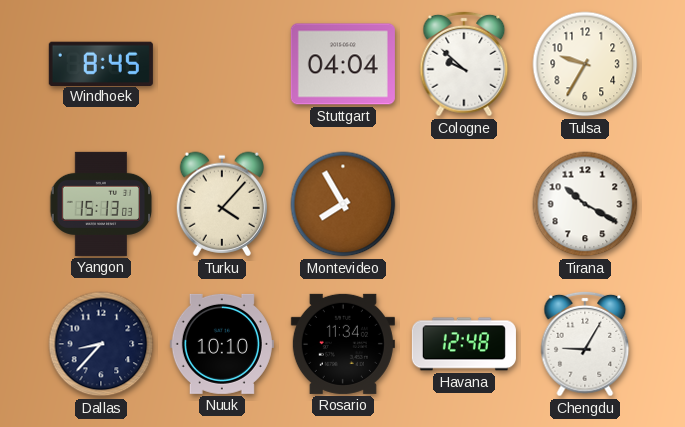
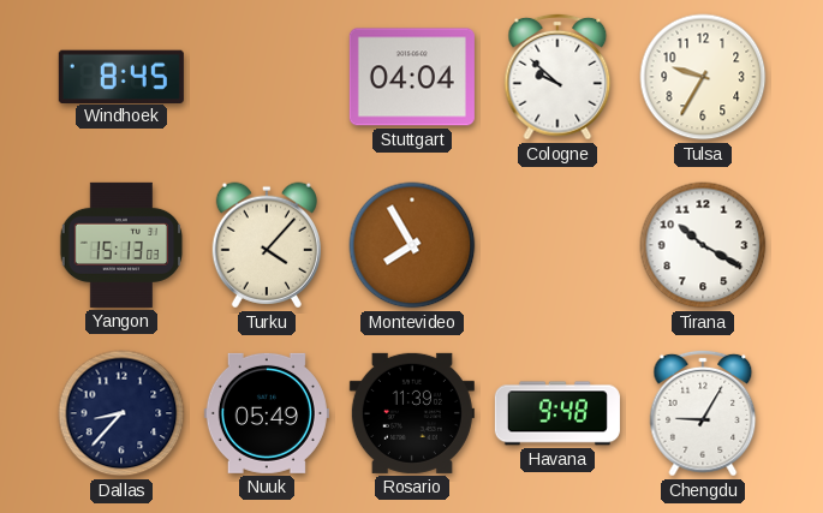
Nuuk: 10:10 -> 05:49 (267, 413)
Rosario: 11:34 -> 11:39 (412, 413)
Havana: 12:48 -> 9:48 (557, 413)
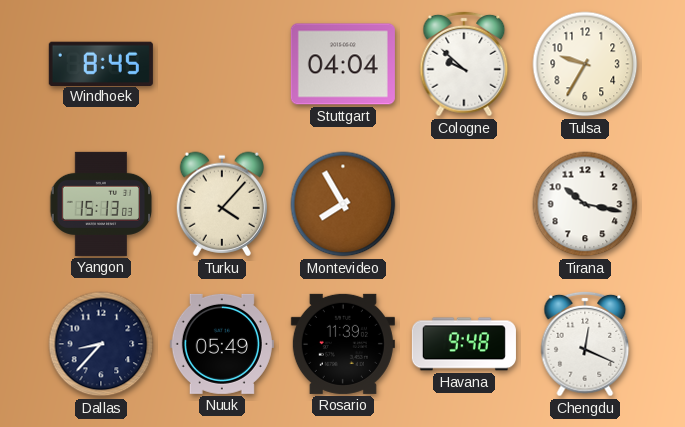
Tirana: 10:20 -> 10:17 (585, 204)
Chengdu: 9:05 -> 12:19 (585, 344)
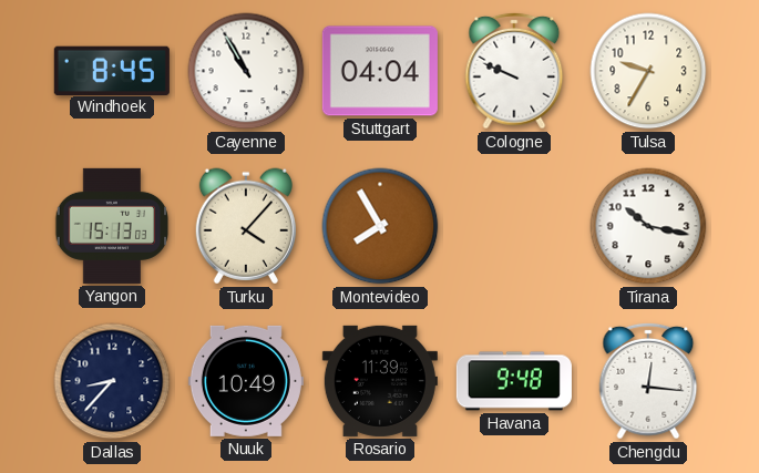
Cayenne: none -> 10:55 (246, 71)
Cologne: 9:52 -> 9:49 (514, 71)
Nuuk: 05:49 -> 10:49 (246, 381)
Chengdu: 12:19 -> 12:16 (648, 381)
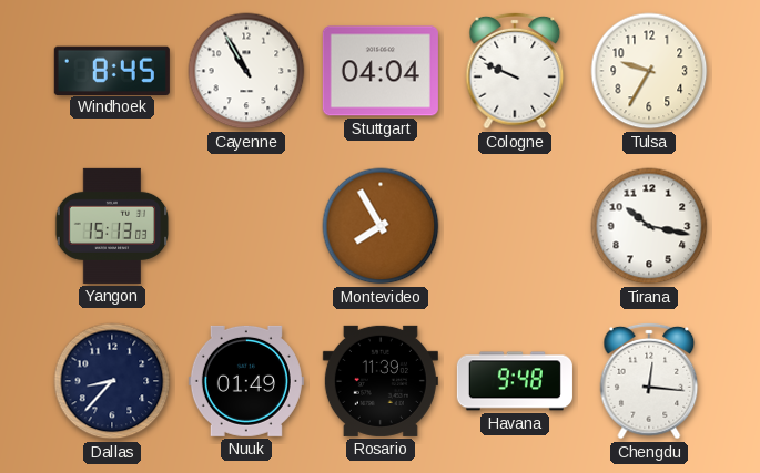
Turku: 4:07 -> none (246, 226)
Nuuk: 10:49 -> 01:49 (246, 381)
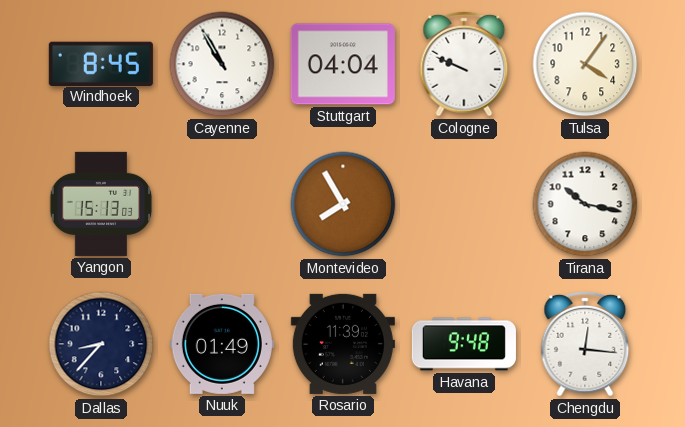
Tulsa: 9:35 -> 4:06 (585, 64)
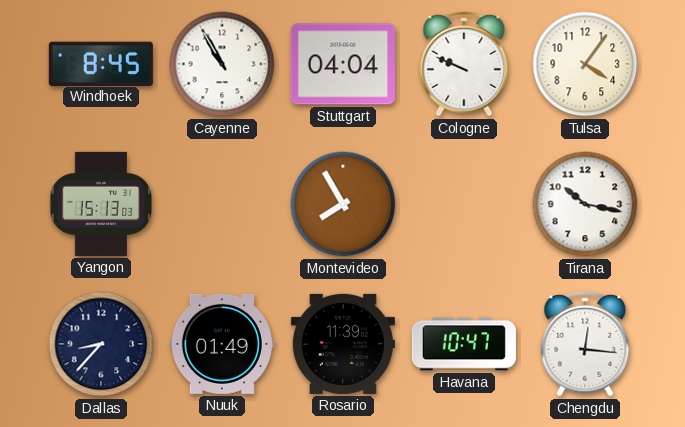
Havana: 9:48 -> 10:47 (464, 344)
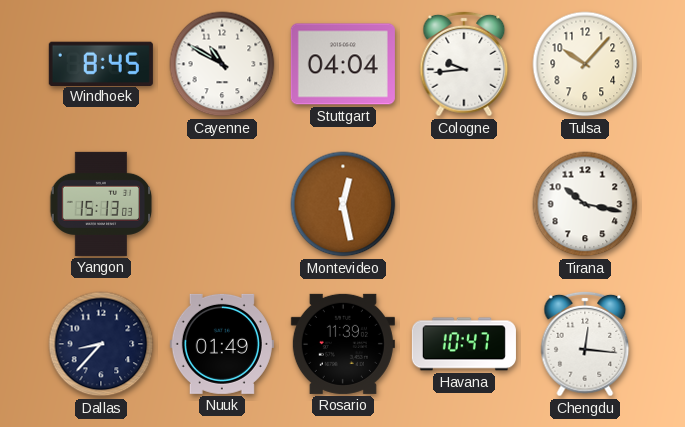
Cayenne: 10:55 -> 10:50 (222, 64)
Cologne: 9:49 -> 9:44 (464, 64)
Tulsa: 4:06 -> 10:07 (585, 64)
Montevideo: 7:55 -> 12:28 (343, 204)
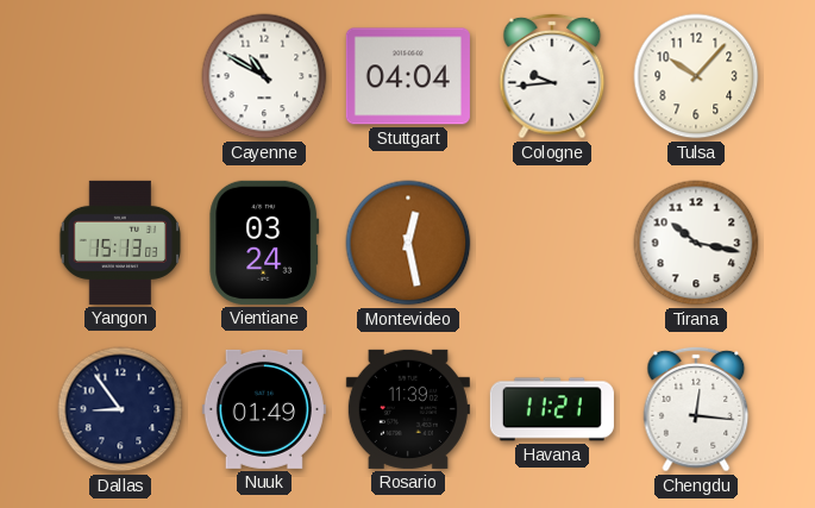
Windhoek: 8:45 -> none (101, 63)
Vientiane: none -> 03:24 (264, 243)
Dallas: 8:37 -> 8:54 (120, 409)
Havana: 10:47 -> 11:21 (552, 409)
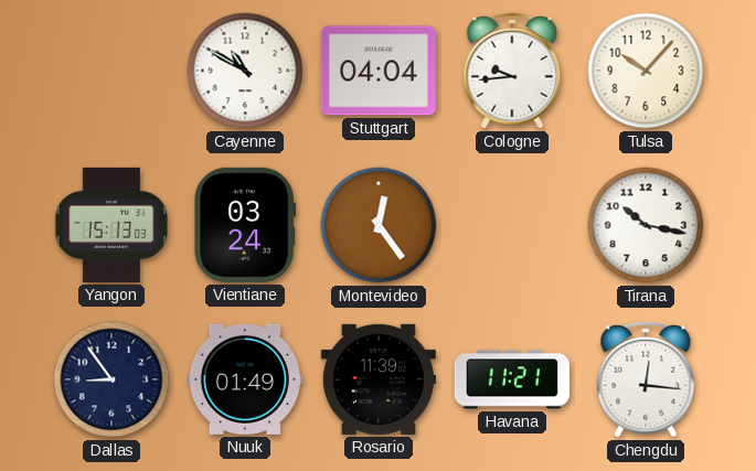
Montevideo: 12:28 -> 12:24 (379, 225)
